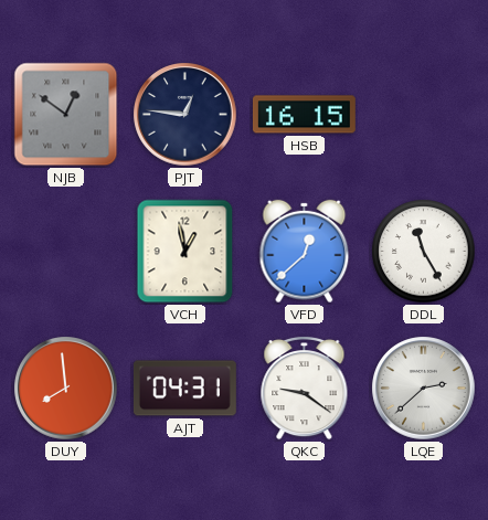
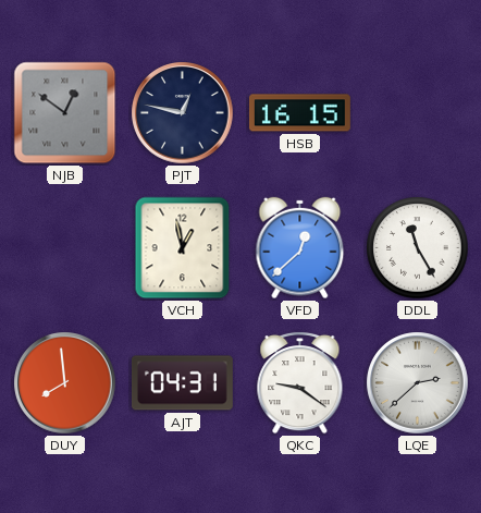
PJT: 12:46 -> 12:47 (183, 113)
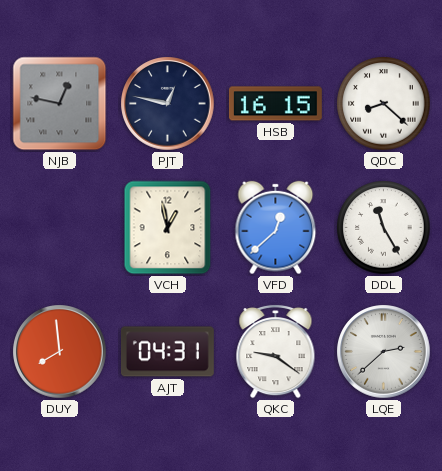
NJB: 12:51 -> 12:47 (60, 104)
QDC: none -> 8:22 (384, 104)
